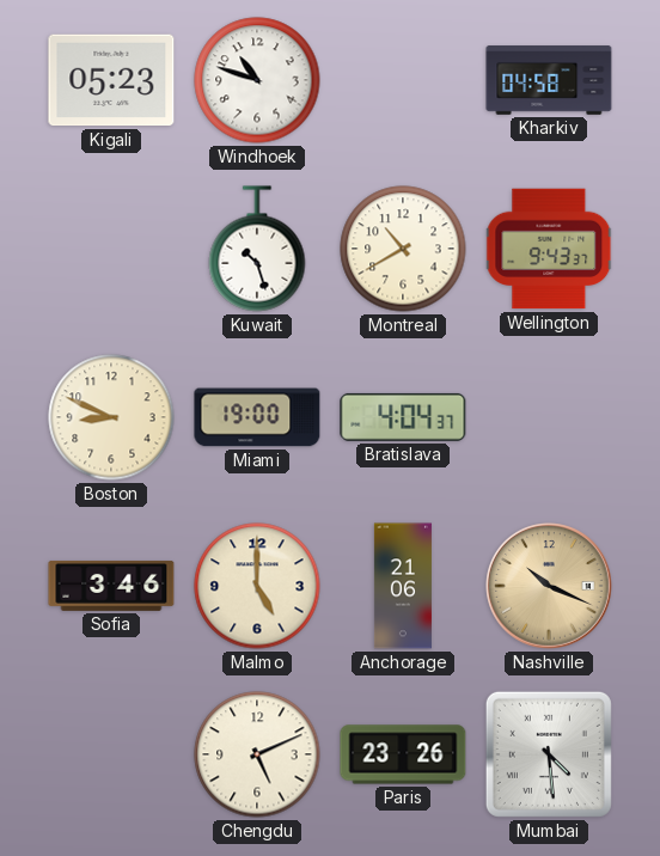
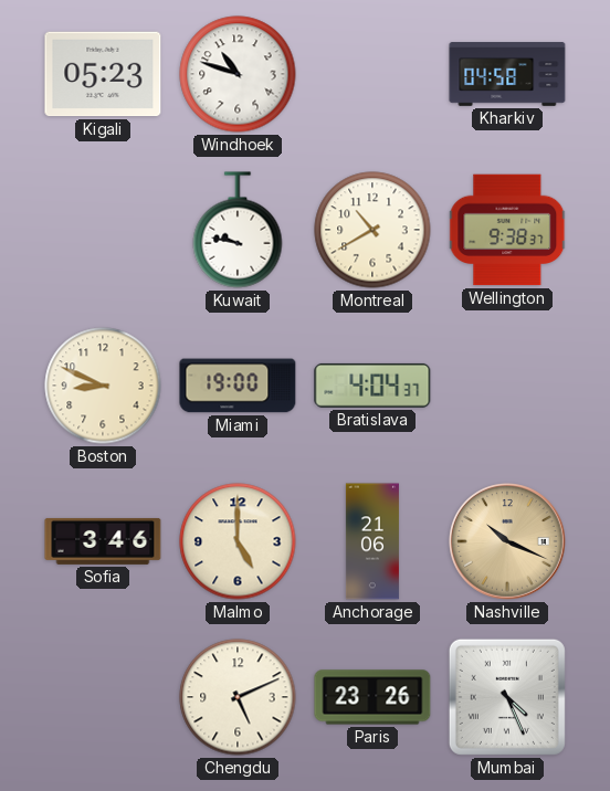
Kuwait: 10:27 -> 9:47 (238, 230)
Wellington: 9:43 -> 9:38 (508, 230)
Mumbai: 4:29 -> 4:26 (507, 697)
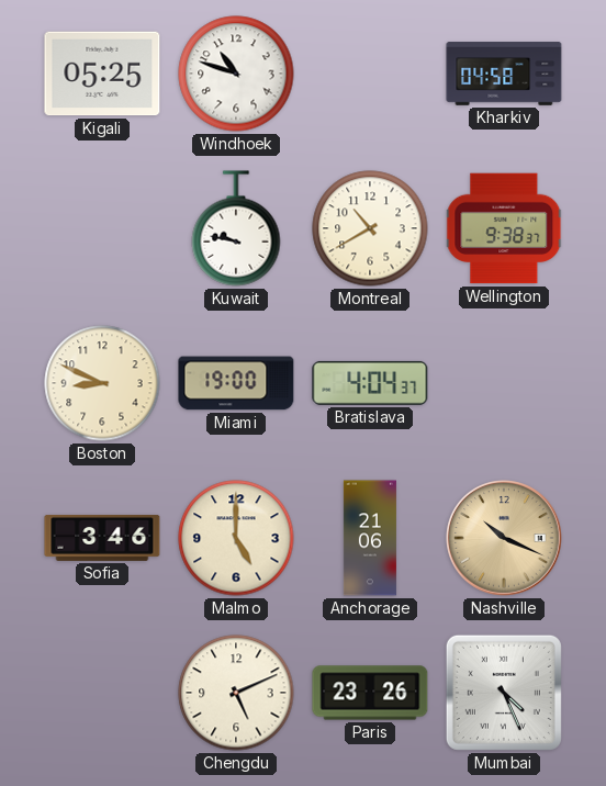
Kigali: 05:23 -> 05:25 (102, 74)
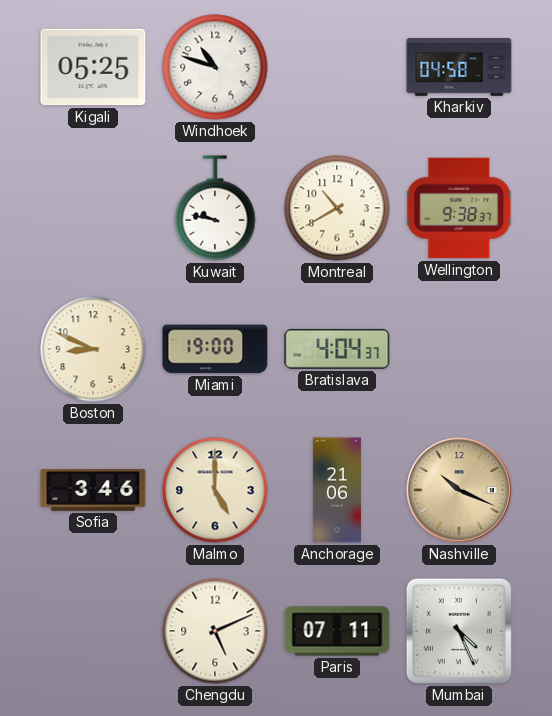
Paris: 23:26 -> 07:11 (337, 631)
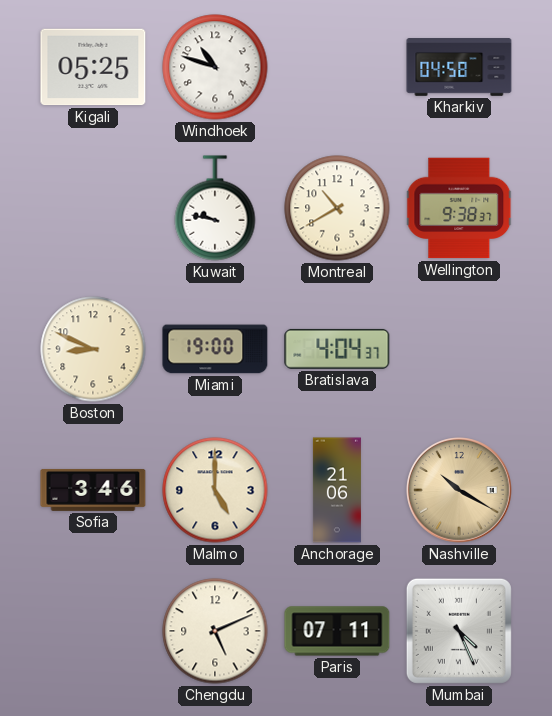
Nashville: 10:19 -> 10:20 (460, 491)
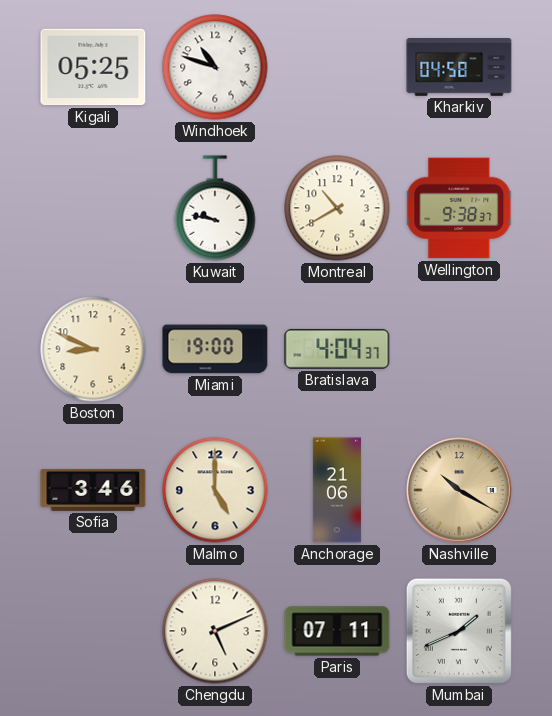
Mumbai: 4:26 -> 1:41 (459, 631)
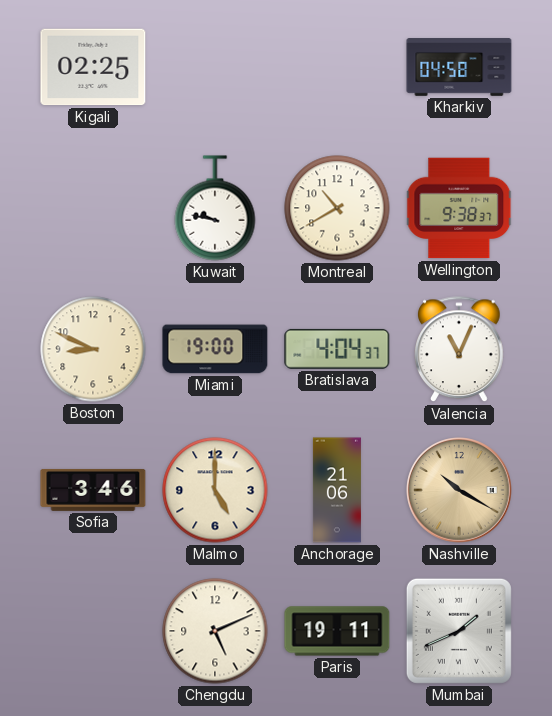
Kigali: 05:25 -> 02:25 (93, 67)
Windhoek: 10:48 -> none (215, 67)
Valencia: none -> 11:04 (459, 350)
Paris: 07:11 -> 19:11 (337, 631)
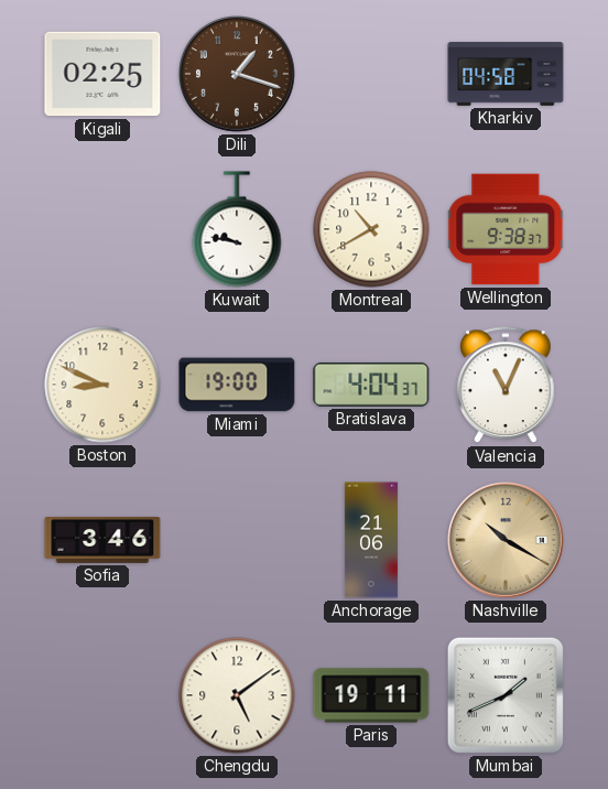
Dili: none -> 1:18 (238, 75)
Malmo: 5:00 -> none (215, 490)
Chengdu: 5:11 -> 5:09 (237, 695)
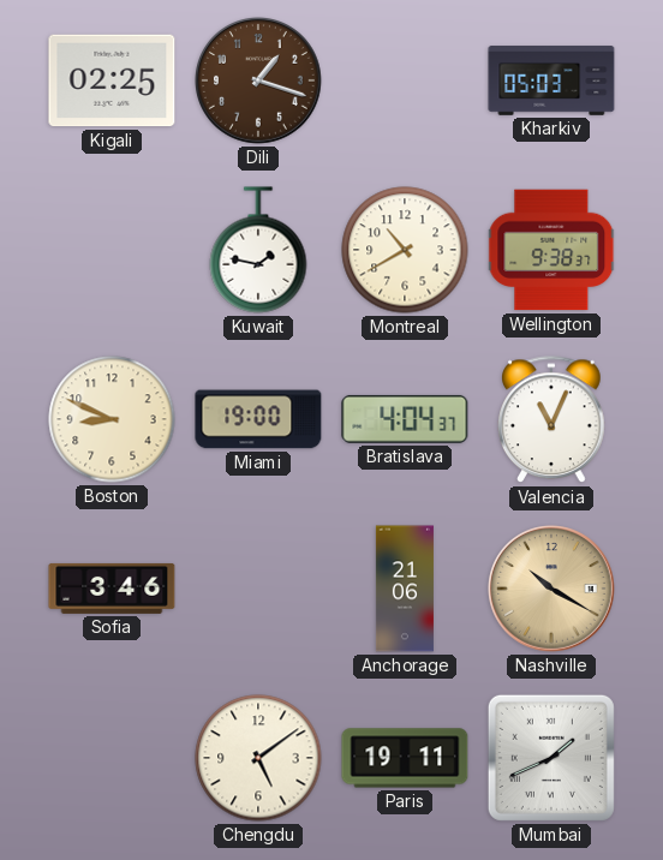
Kharkiv: 04:58 -> 05:03 (551, 80)
Kuwait: 9:47 -> 1:47 (258, 250)
